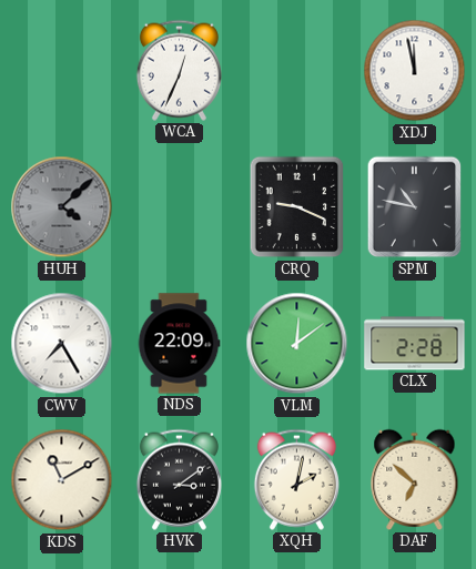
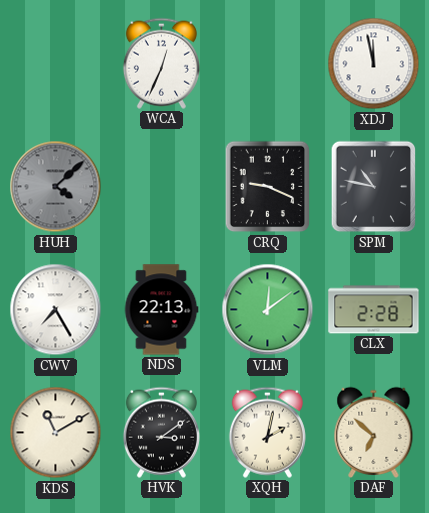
NDS: 22:09 -> 22:13 (161, 310)
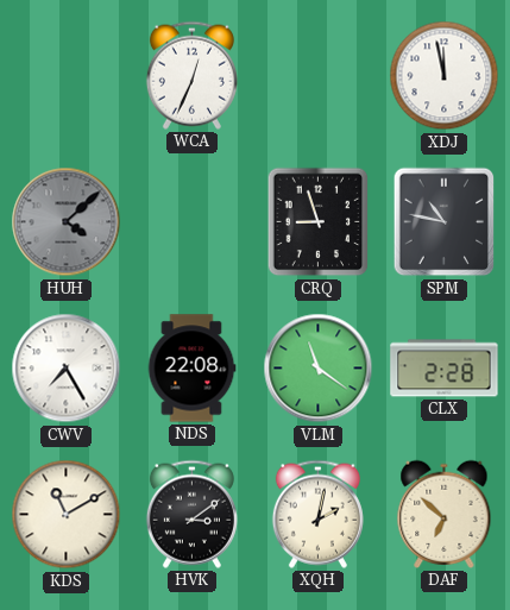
CRQ: 9:19 -> 8:57 (319, 222)
NDS: 22:13 -> 22:08 (191, 369)
VLM: 12:09 -> 11:21 (319, 369)
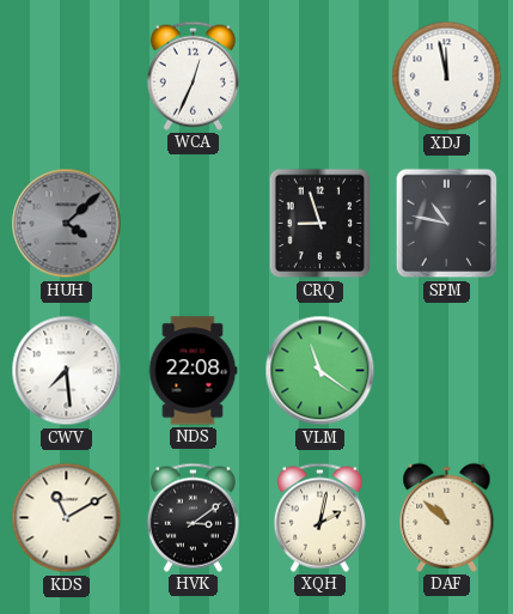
CWV: 7:25 -> 7:29 (67, 371)
CLX: 2:28 -> none (445, 369)
DAF: 6:52 -> 10:52 (447, 517)
